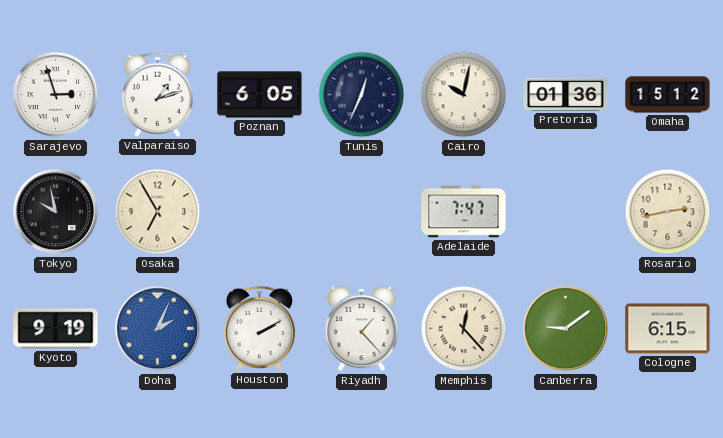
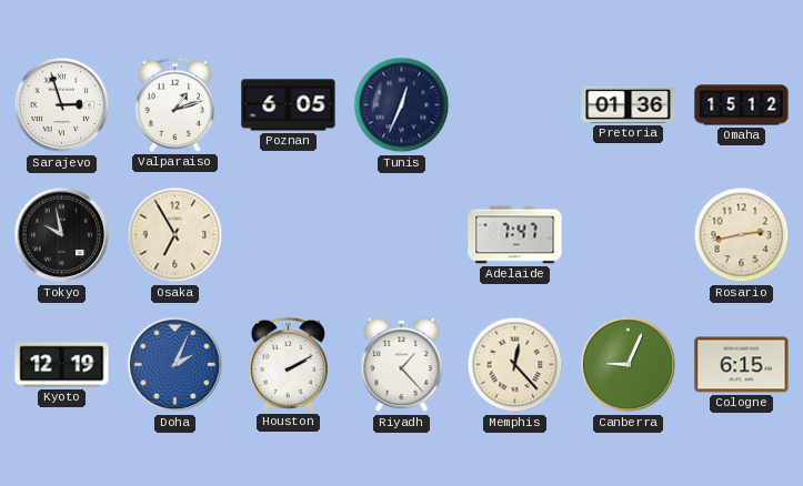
Cairo: 10:02 -> none (464, 95)
Kyoto: 9:19 -> 12:19 (62, 365)
Canberra: 9:09 -> 9:04 (629, 365)
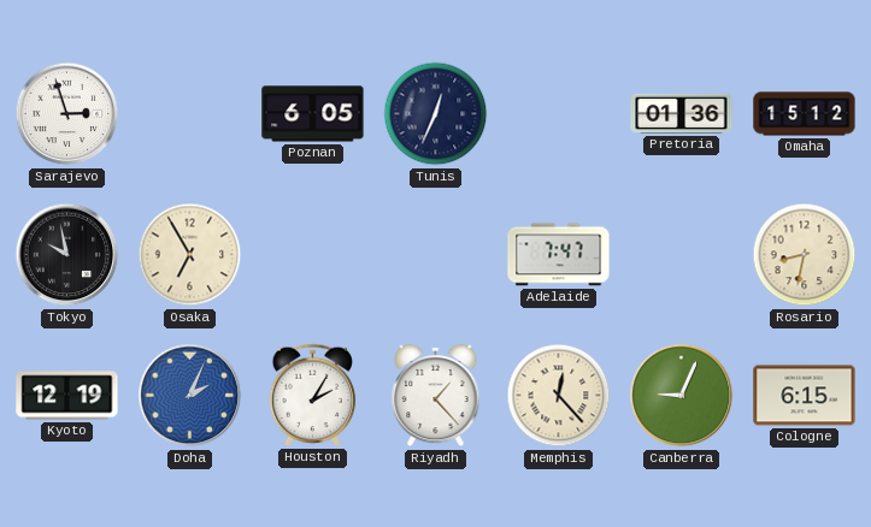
Valparaiso: 1:12 -> none (175, 104)
Rosario: 2:43 -> 8:32 (805, 255)
Houston: 2:10 -> 2:05 (313, 395)
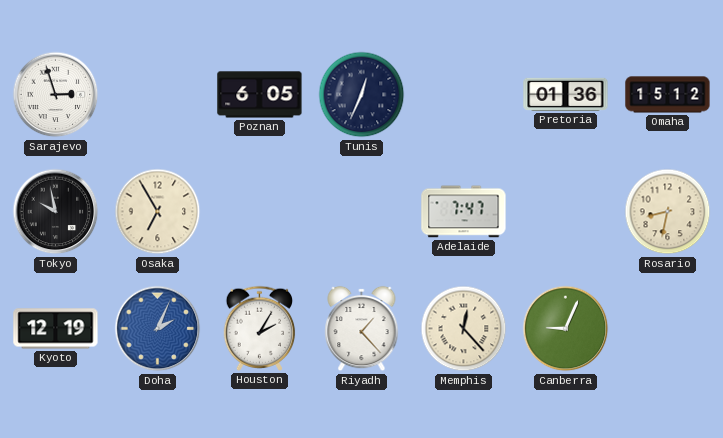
Cologne: 6:15 -> none (805, 396)
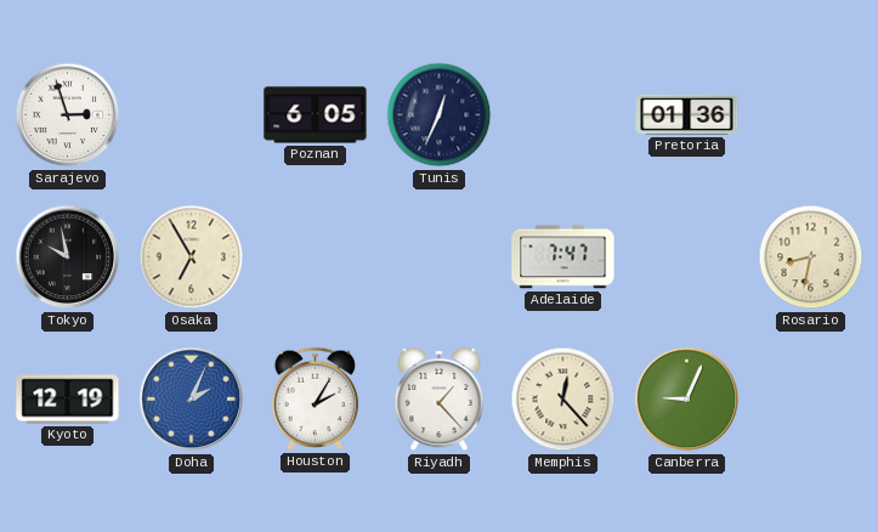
Omaha: 15:12 -> none (668, 95)
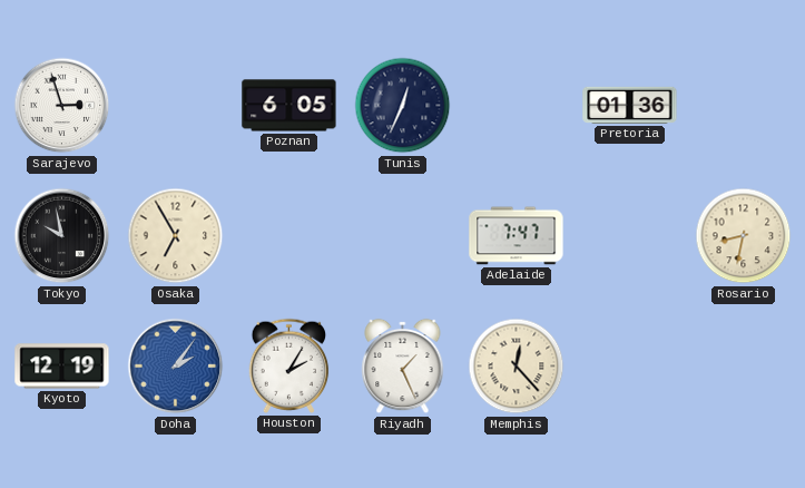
Doha: 2:04 -> 2:06 (176, 367)
Riyadh: 1:23 -> 1:26 (403, 367)
Canberra: 9:04 -> none (687, 400)
